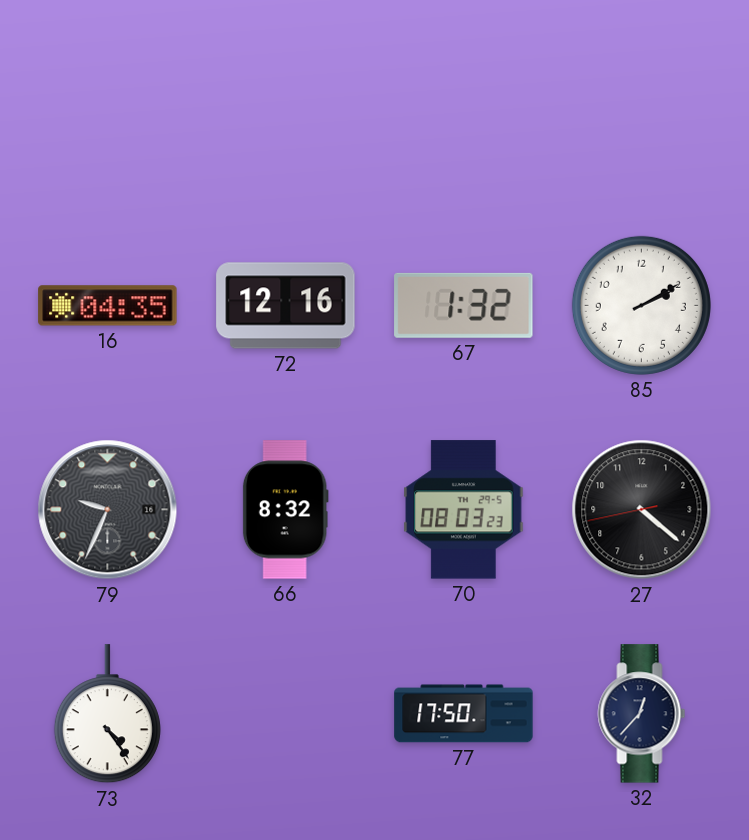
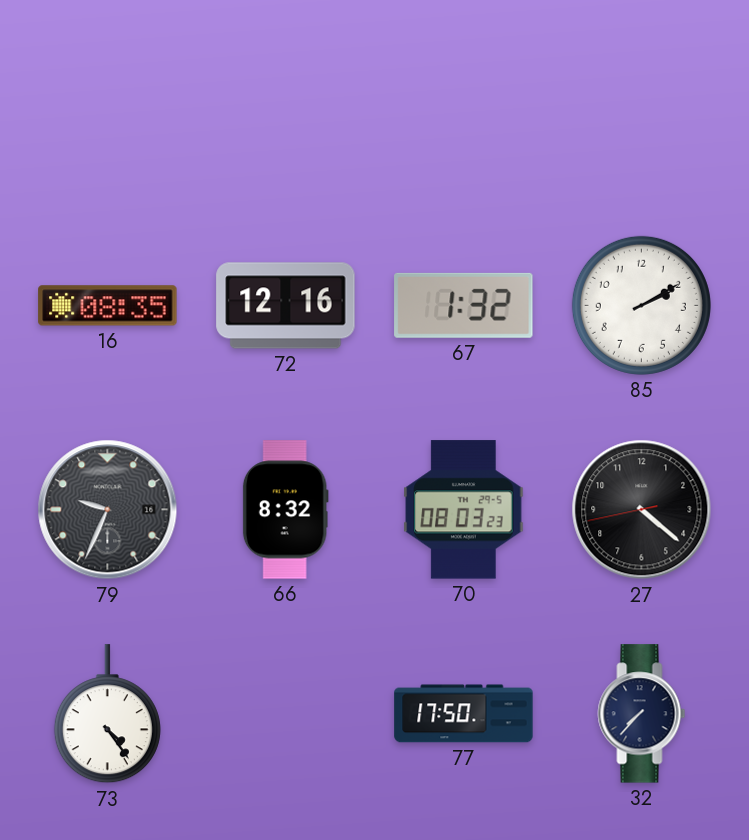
16: 04:35 -> 08:35 (108, 306)
32: 12:37 -> 7:37 (642, 714)
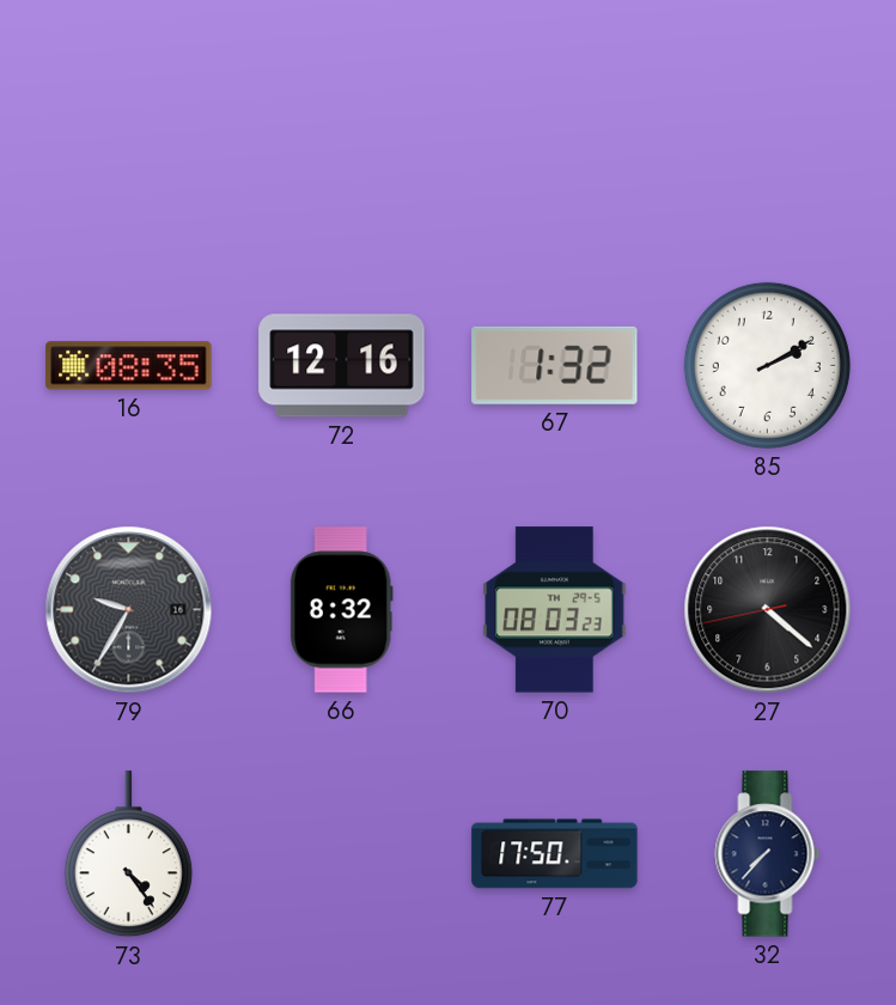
79: 9:34 -> 9:35 (129, 610)
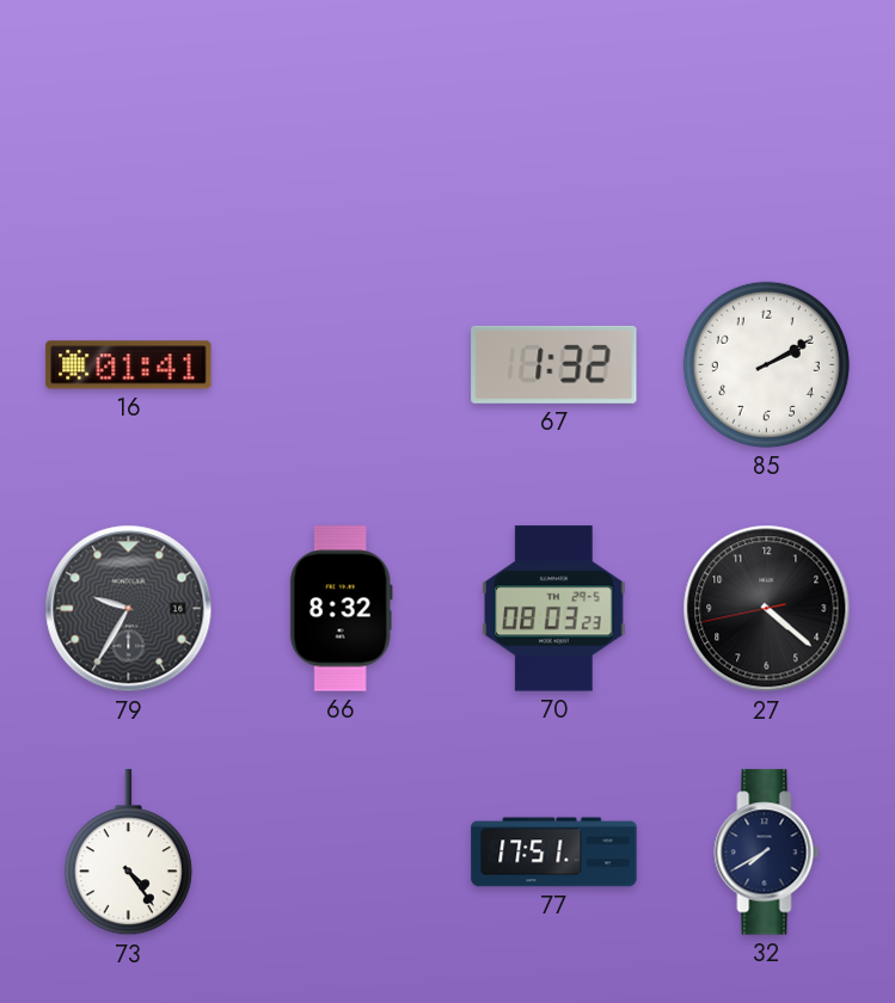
16: 08:35 -> 01:41 (129, 365)
72: 12:16 -> none (342, 366)
77: 17:50 -> 17:51 (554, 853)
32: 7:37 -> 7:40 (767, 853)
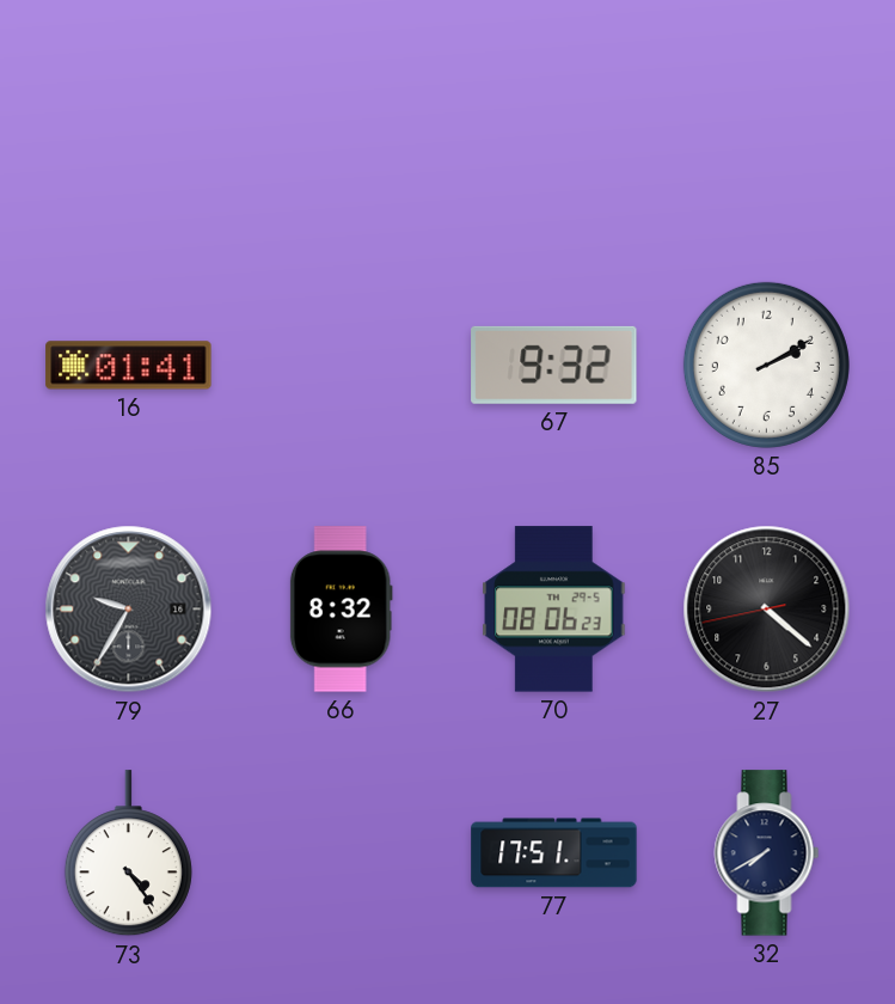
67: 1:32 -> 9:32 (554, 365)
70: 08:03 -> 08:06 (554, 610)
